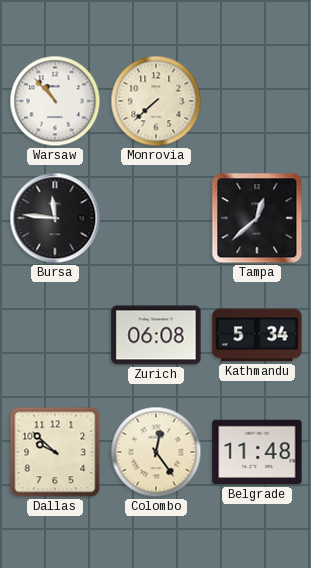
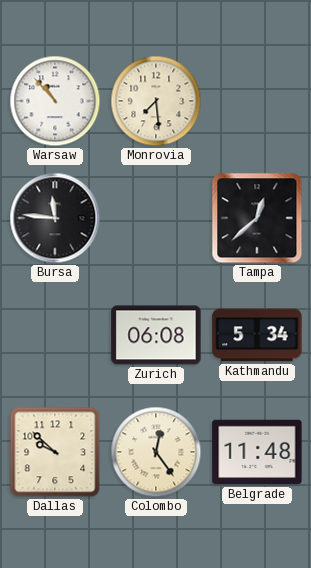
Monrovia: 7:38 -> 7:29 (156, 101)
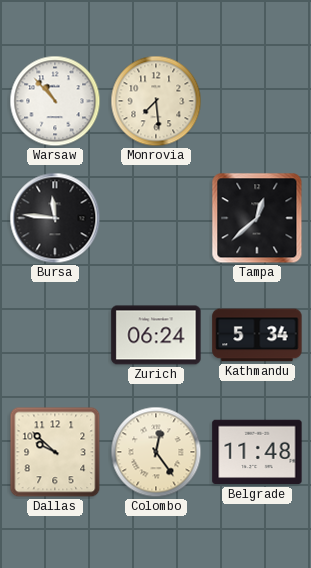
Zurich: 06:08 -> 06:24 (156, 335)
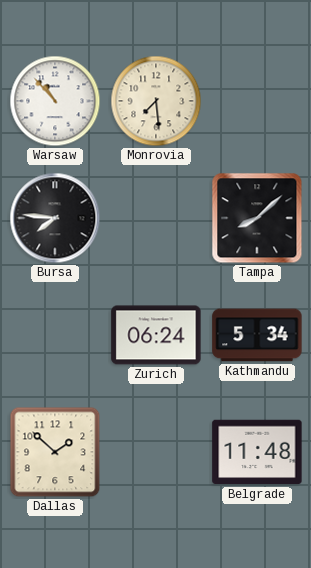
Bursa: 11:46 -> 7:46 (55, 218)
Tampa: 12:38 -> 8:08 (257, 218)
Dallas: 9:52 -> 1:52 (55, 452)
Colombo: 12:24 -> none (156, 452)
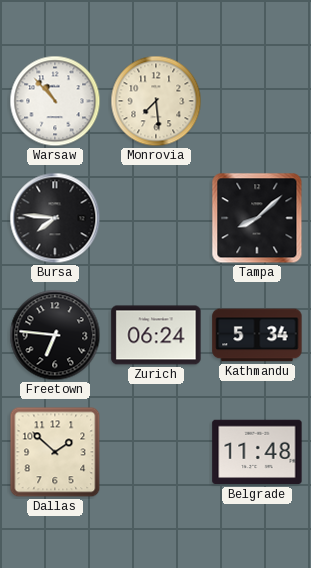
Freetown: none -> 6:46 (55, 335)
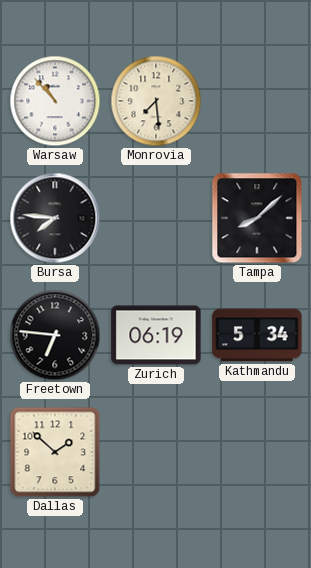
Zurich: 06:24 -> 06:19 (156, 335)
Belgrade: 11:48 -> none (257, 452)
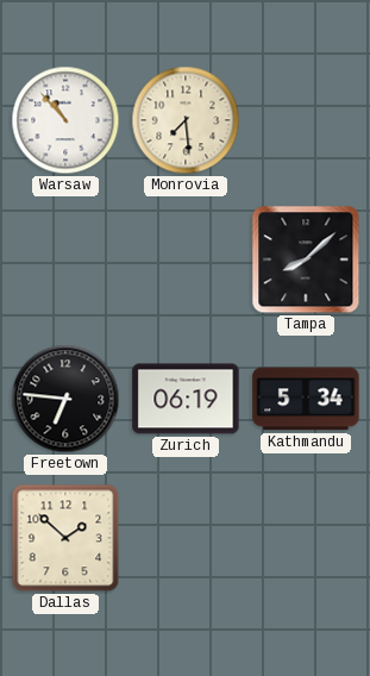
Bursa: 7:46 -> none (55, 218)
